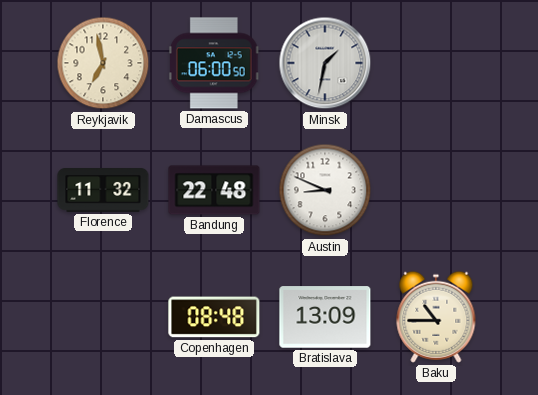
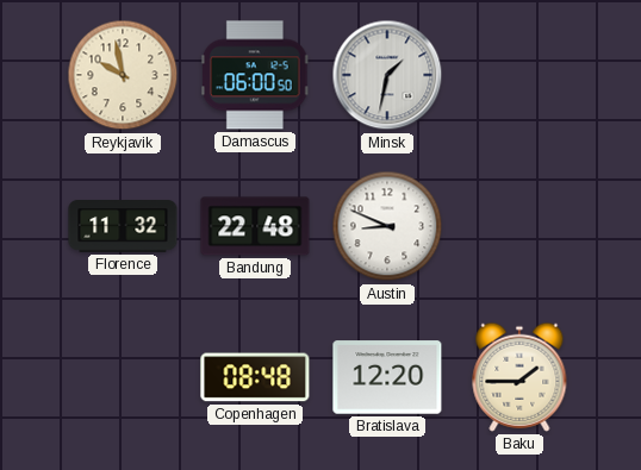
Reykjavik: 6:58 -> 9:58 (123, 75)
Bratislava: 13:09 -> 12:20 (387, 377)
Baku: 10:45 -> 1:45 (519, 377)
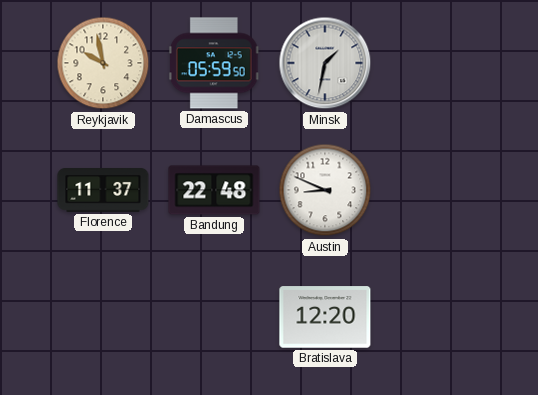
Damascus: 06:00 -> 05:59 (215, 63)
Florence: 11:32 -> 11:37 (103, 191)
Copenhagen: 08:48 -> none (255, 377)
Baku: 1:45 -> none (519, 377)
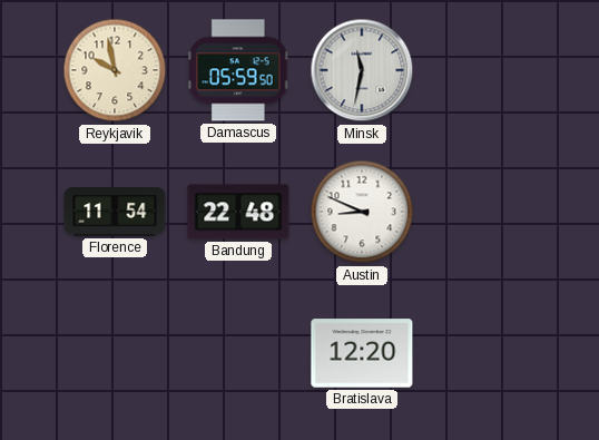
Minsk: 1:32 -> 11:32 (362, 70)
Florence: 11:37 -> 11:54 (115, 213)
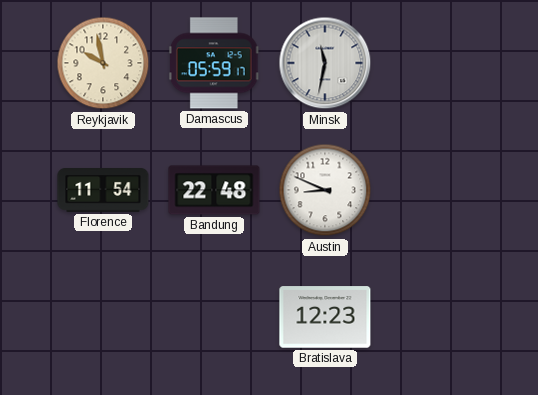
Damascus: 05:59:50 -> 05:59:17 (215, 63)
Bratislava: 12:20 -> 12:23 (325, 317)
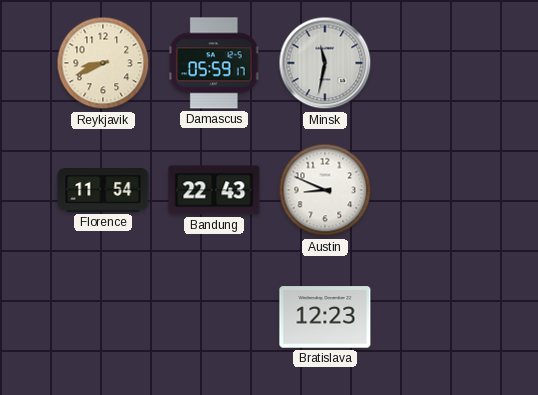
Reykjavik: 9:58 -> 8:41 (103, 63)
Bandung: 22:48 -> 22:43 (214, 190)
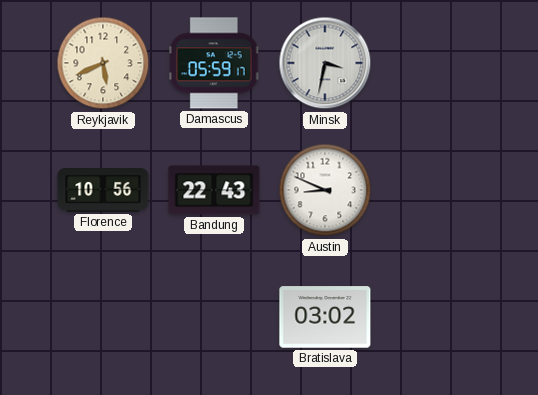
Reykjavik: 8:41 -> 5:41 (103, 63)
Minsk: 11:32 -> 3:32 (325, 63)
Florence: 11:54 -> 10:56 (103, 191)
Bratislava: 12:23 -> 03:02 (325, 317)
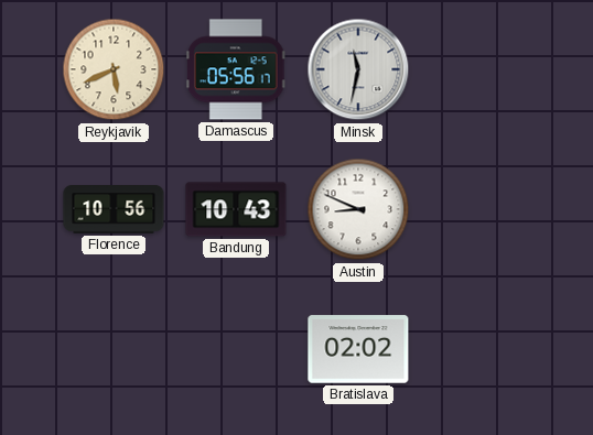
Damascus: 05:59 -> 05:56 (237, 69)
Minsk: 3:32 -> 11:32 (358, 69)
Bandung: 22:43 -> 10:43 (236, 209)
Bratislava: 03:02 -> 02:02 (358, 349)
